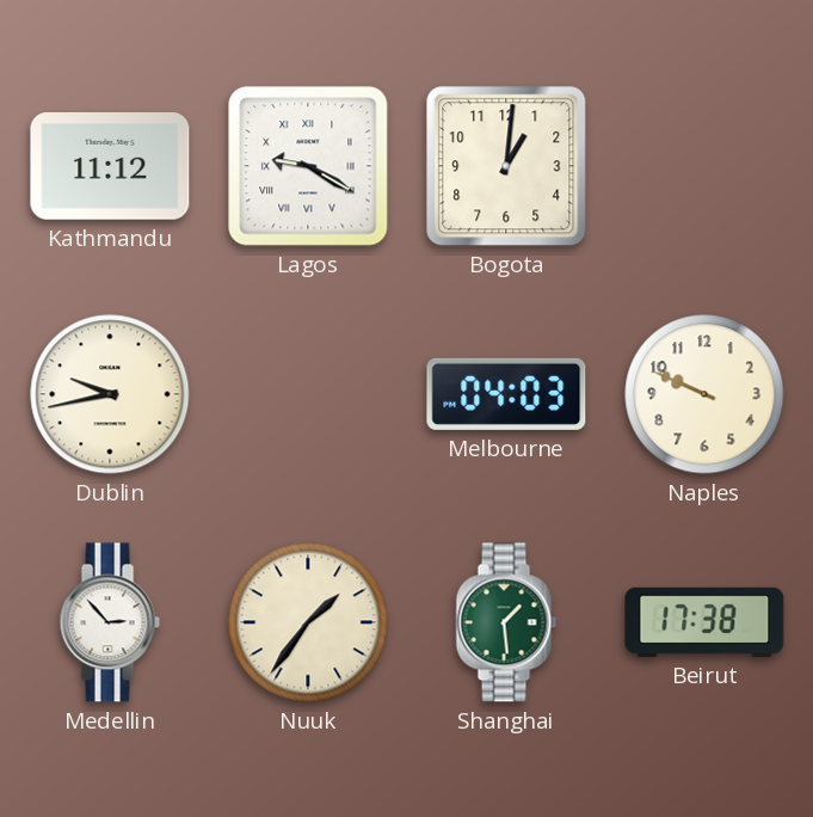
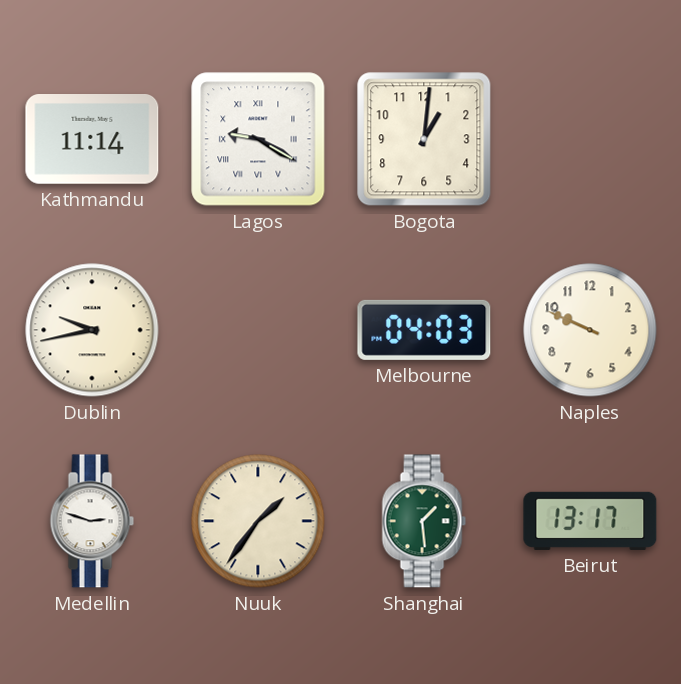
Kathmandu: 11:12 -> 11:14 (92, 140)
Medellin: 2:53 -> 2:48 (92, 521)
Beirut: 17:38 -> 13:17 (590, 521)
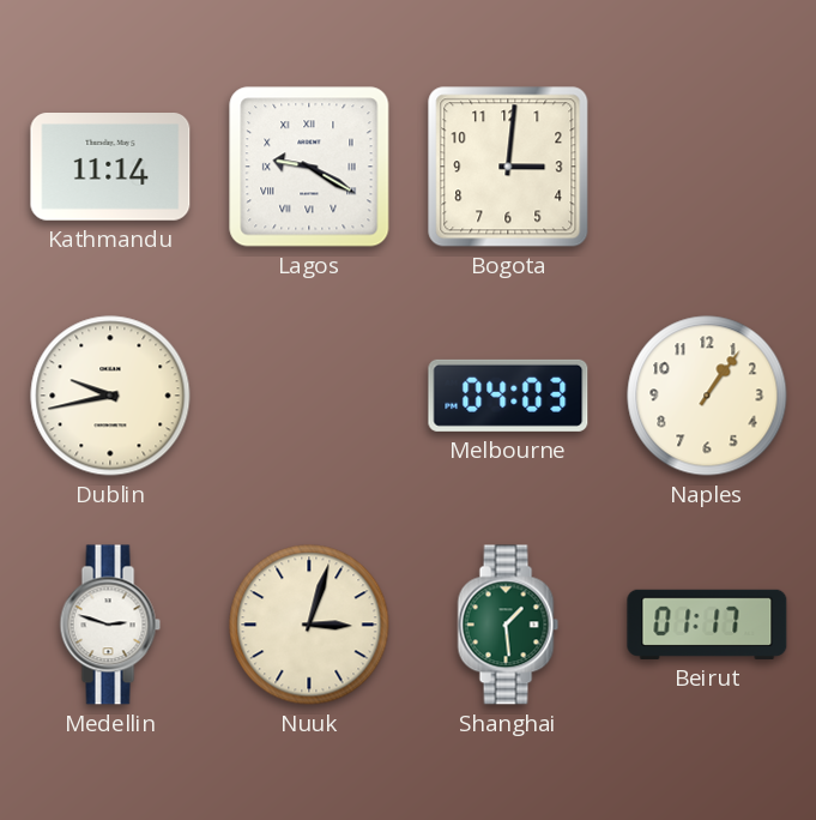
Bogota: 1:01 -> 3:01 (508, 167)
Naples: 9:49 -> 1:06 (707, 396)
Nuuk: 1:36 -> 3:03 (309, 625)
Beirut: 13:17 -> 01:17 (707, 625)
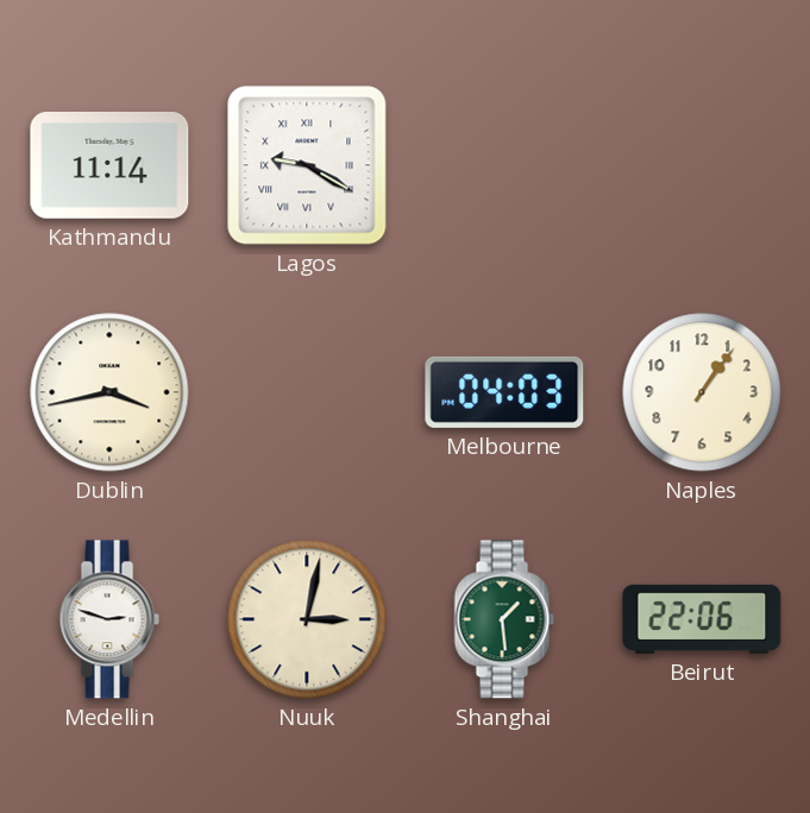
Bogota: 3:01 -> none (508, 167)
Dublin: 9:43 -> 3:43 (109, 392)
Nuuk: 3:03 -> 3:02 (307, 619)
Beirut: 01:17 -> 22:06 (702, 619)
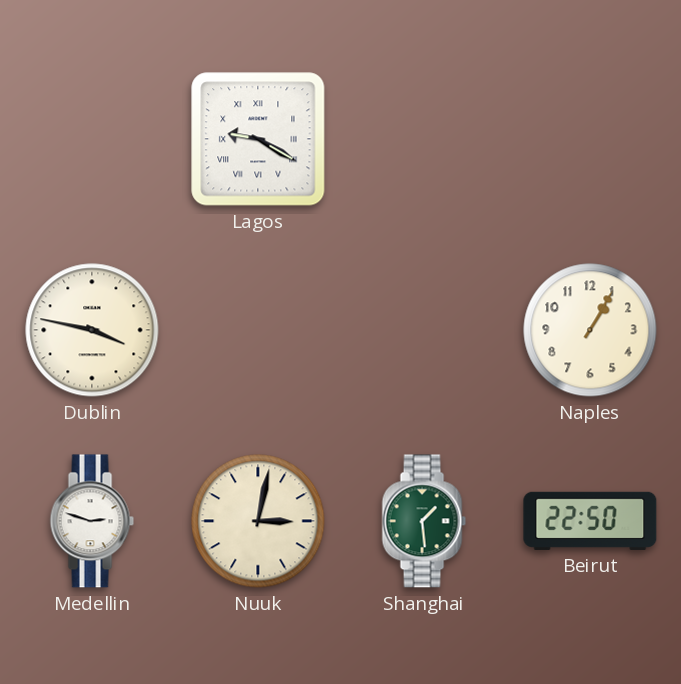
Kathmandu: 11:14 -> none (109, 166)
Dublin: 3:43 -> 3:47 (92, 330)
Melbourne: 04:03 -> none (504, 392)
Naples: 1:06 -> 1:05 (590, 330)
Beirut: 22:06 -> 22:50 (590, 521)
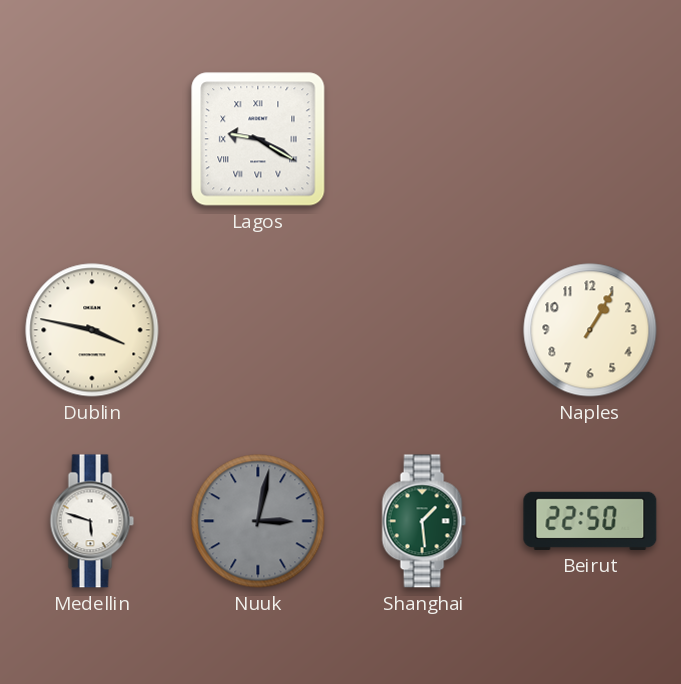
Medellin: 2:48 -> 5:48 (92, 521)
Nuuk dial: cream -> grey (258, 521)
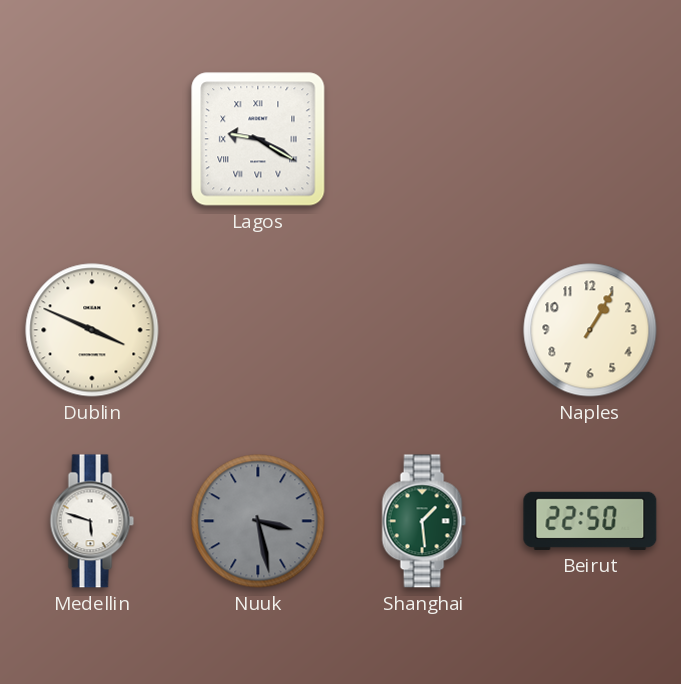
Dublin: 3:47 -> 3:49 (92, 330)
Nuuk: 3:02 -> 3:28 (258, 521)
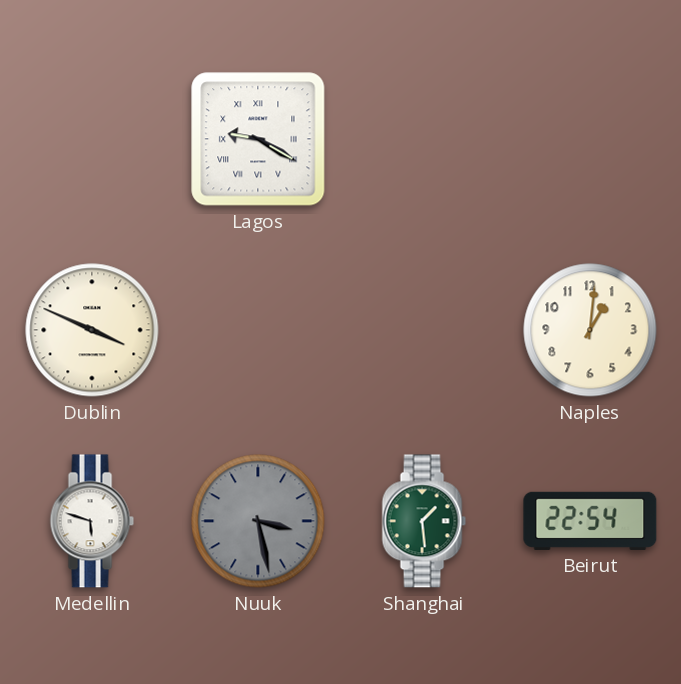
Naples: 1:05 -> 1:01 (590, 330)
Beirut: 22:50 -> 22:54 (590, 521)
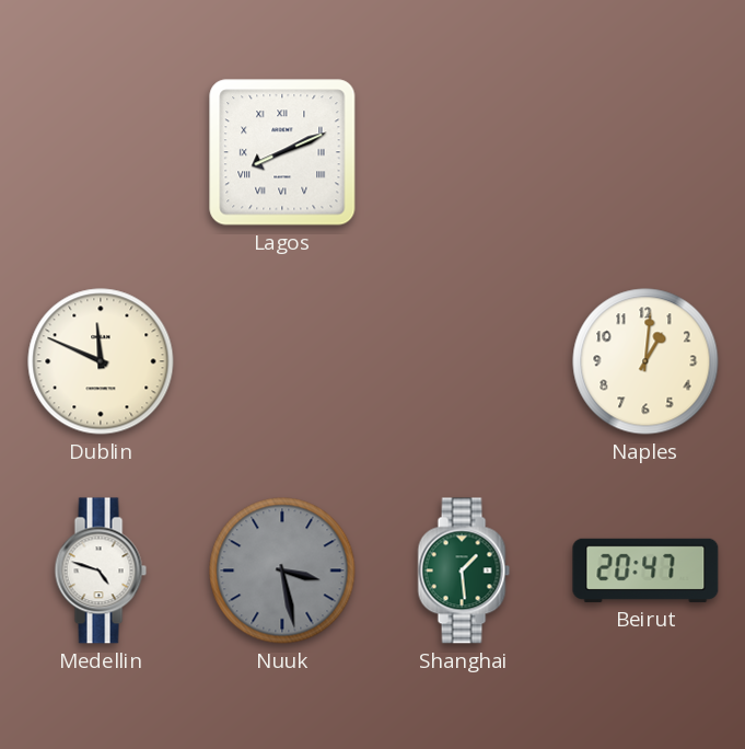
Lagos: 9:20 -> 8:11 (282, 152)
Dublin: 3:49 -> 11:49 (101, 361)
Medellin: 5:48 -> 4:48 (101, 571)
Beirut: 22:54 -> 20:47 (645, 571)
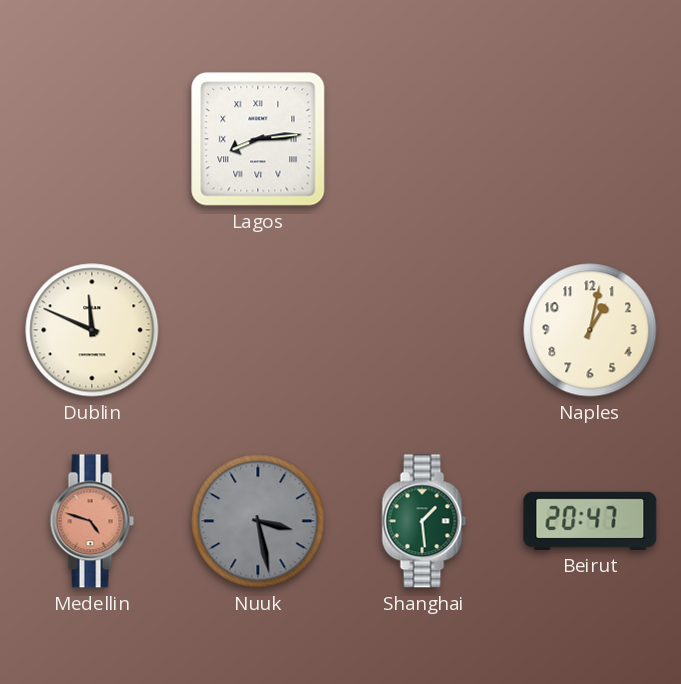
Lagos: 8:11 -> 8:14 (258, 139)
Naples: 1:01 -> 1:02 (590, 330)
Medellin dial: white -> salmon (92, 521)
